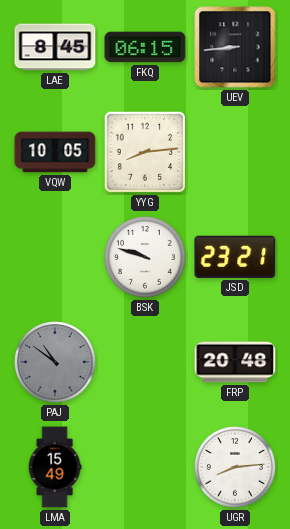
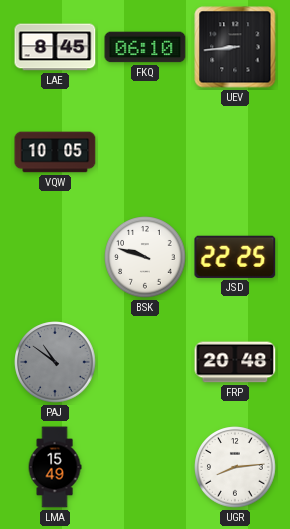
FKQ: 06:15 -> 06:10 (145, 47)
YYG: 8:14 -> none (145, 152)
JSD: 23:21 -> 22:25 (235, 257)
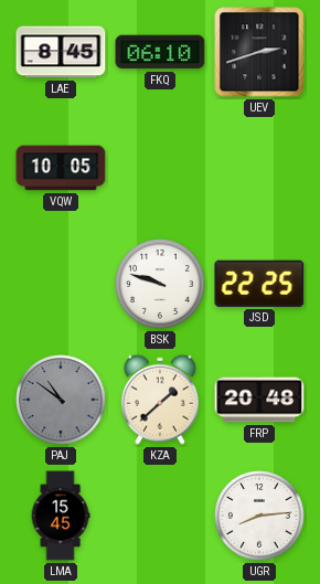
UEV: 8:44 -> 2:42 (259, 52)
KZA: none -> 1:38 (161, 400)
LMA: 15:49 -> 15:45 (61, 516)
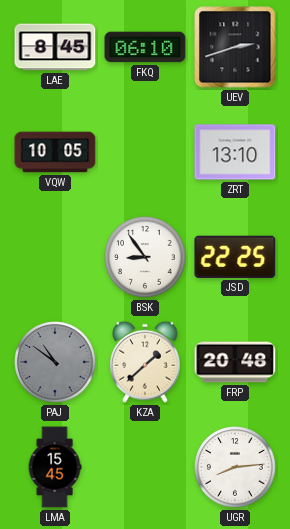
ZRT: none -> 13:10 (235, 152)
BSK: 9:48 -> 8:54 (145, 257)
